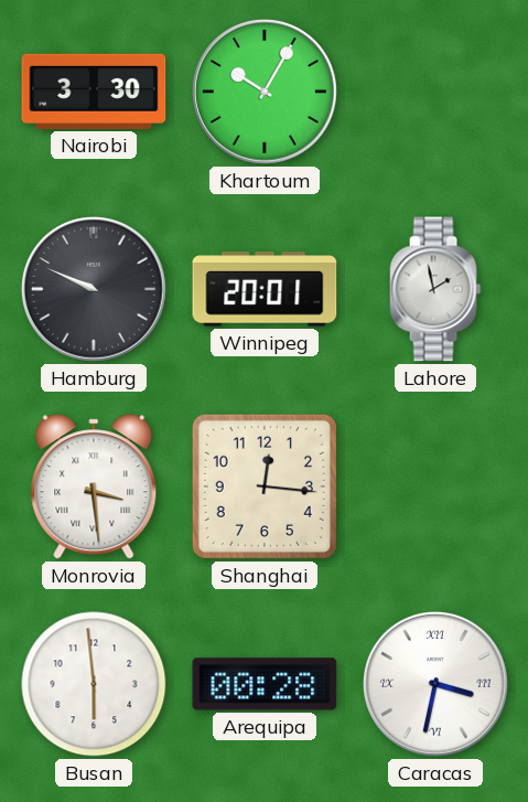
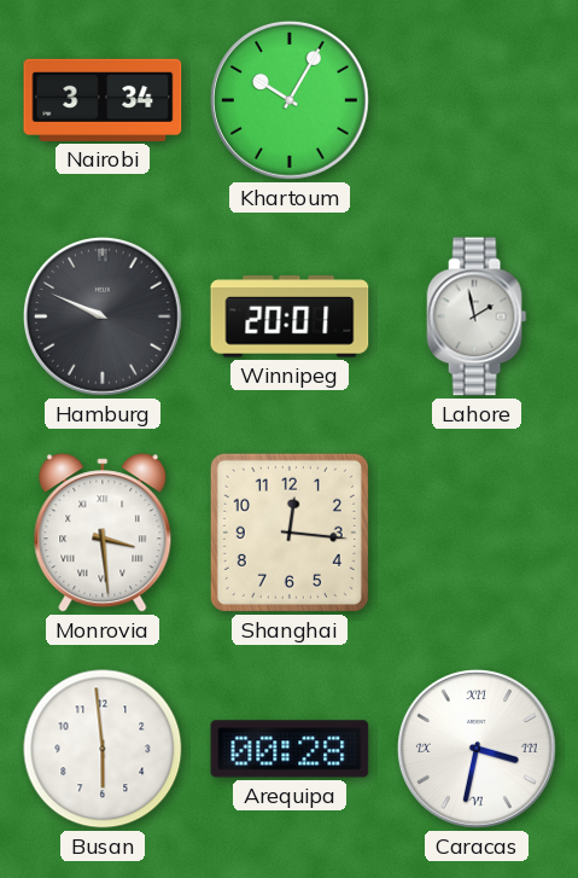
Nairobi: 3:30 -> 3:34 (103, 100)
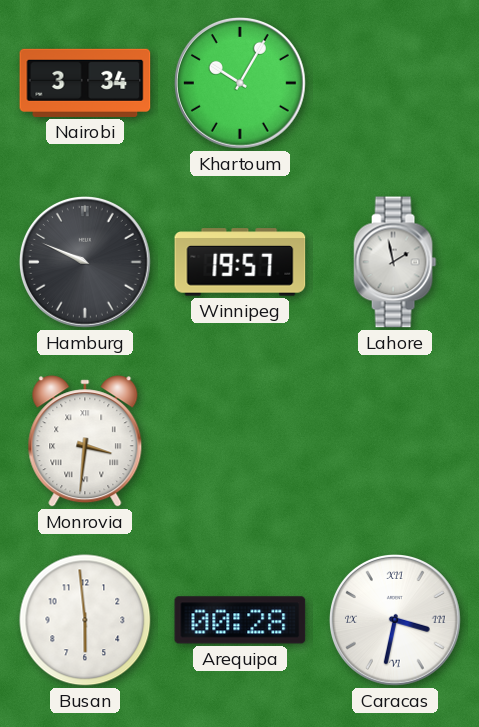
Winnipeg: 20:01 -> 19:57 (240, 262)
Monrovia: 3:29 -> 3:31 (85, 441)
Shanghai: 12:16 -> none (290, 533)
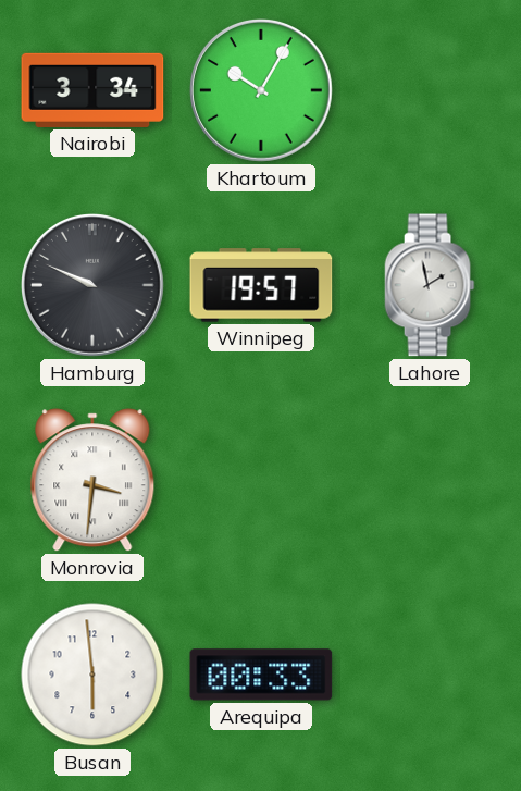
Arequipa: 00:28 -> 00:33 (261, 675)
Caracas: 3:32 -> none (396, 621)
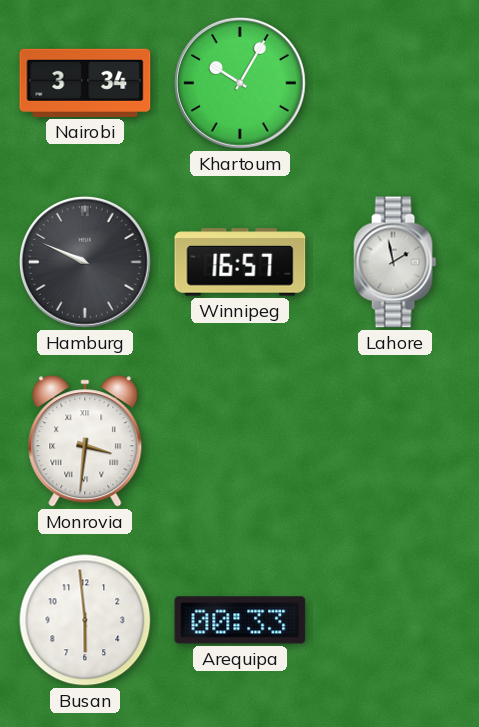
Winnipeg: 19:57 -> 16:57 (240, 262)
